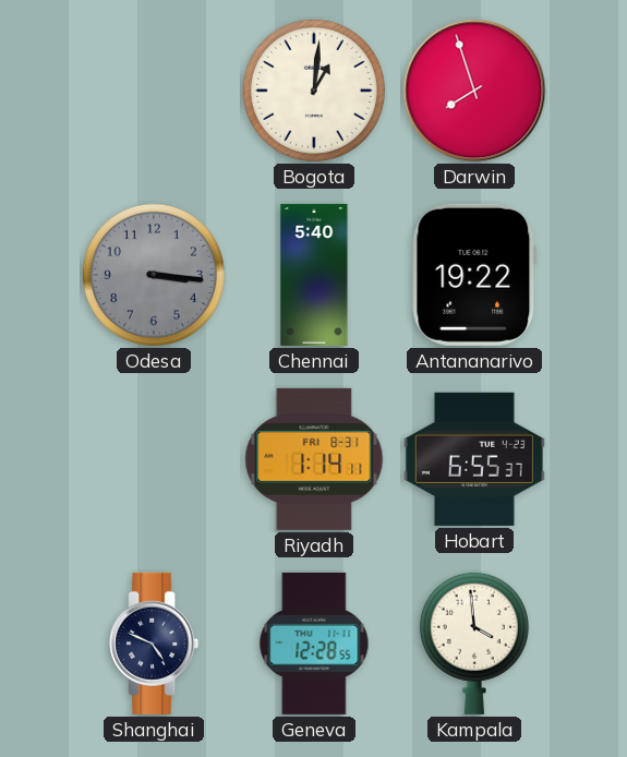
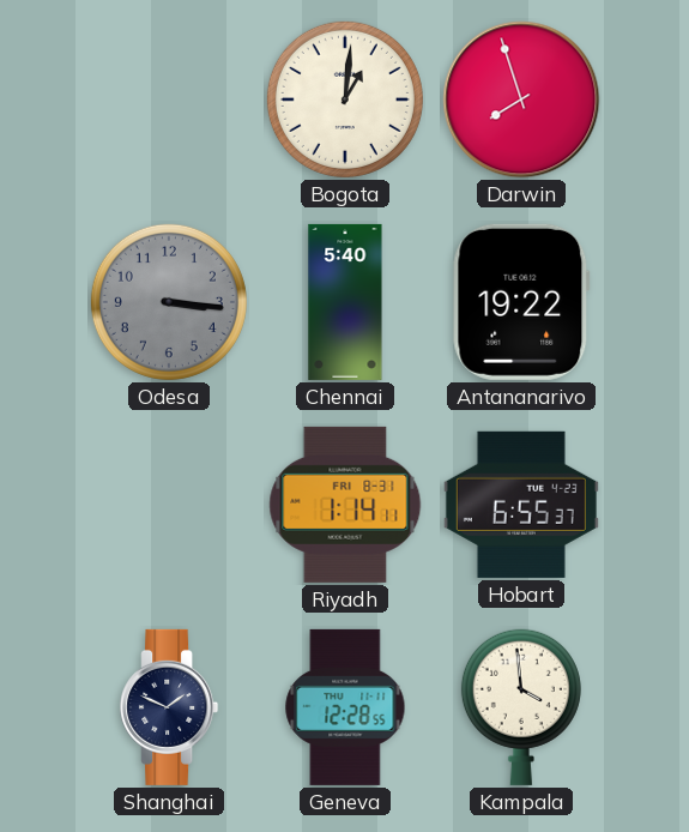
Shanghai: 4:49 -> 1:49 (169, 707)
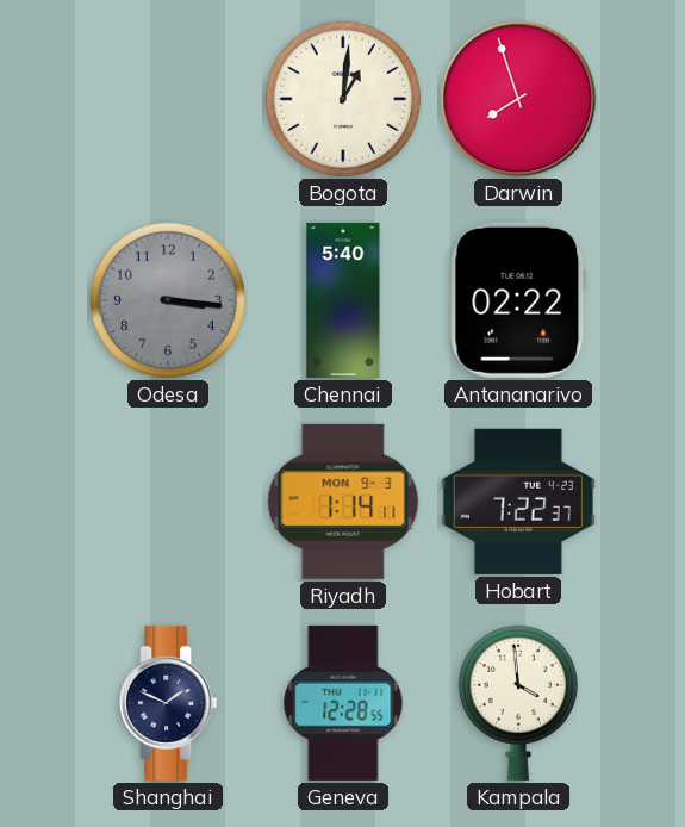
Antananarivo: 19:22 -> 02:22 (518, 300)
Riyadh date: FRI 8-31 -> MON 9-3 (343, 502)
Hobart: 6:55 -> 7:22 (518, 502)
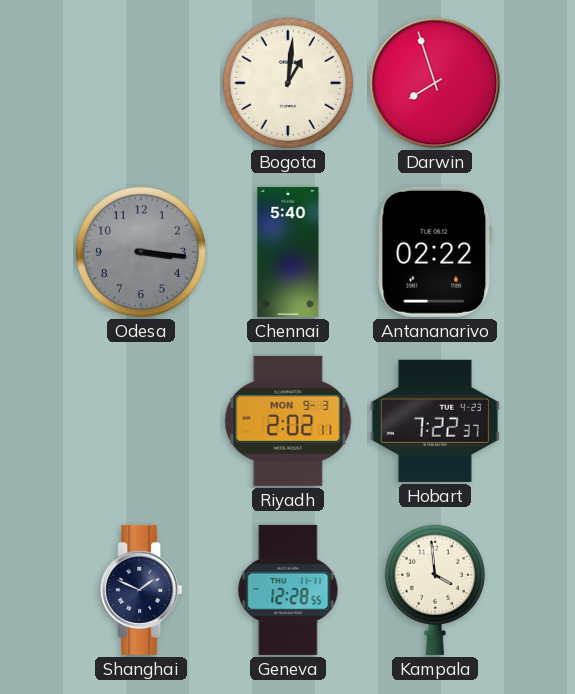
Riyadh: 1:14 -> 2:02 (288, 421)
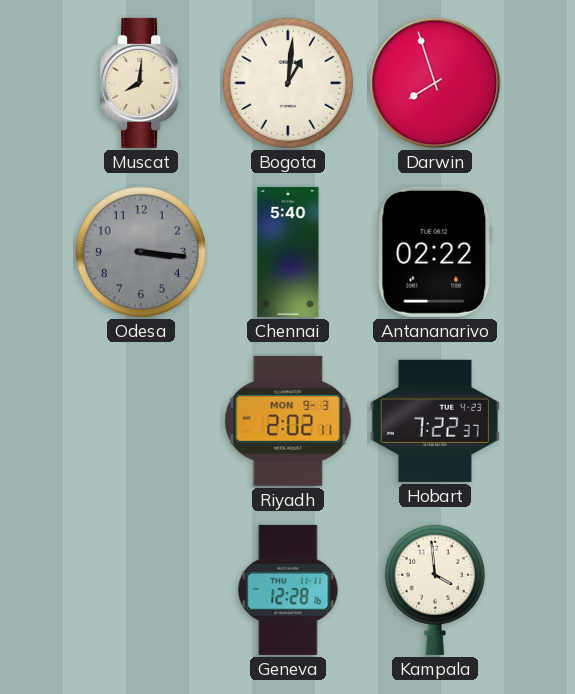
Muscat: none -> 8:01 (141, 83)
Shanghai: 1:49 -> none (141, 590)
Geneva: 12:28:55 -> 12:28:16 (288, 590)
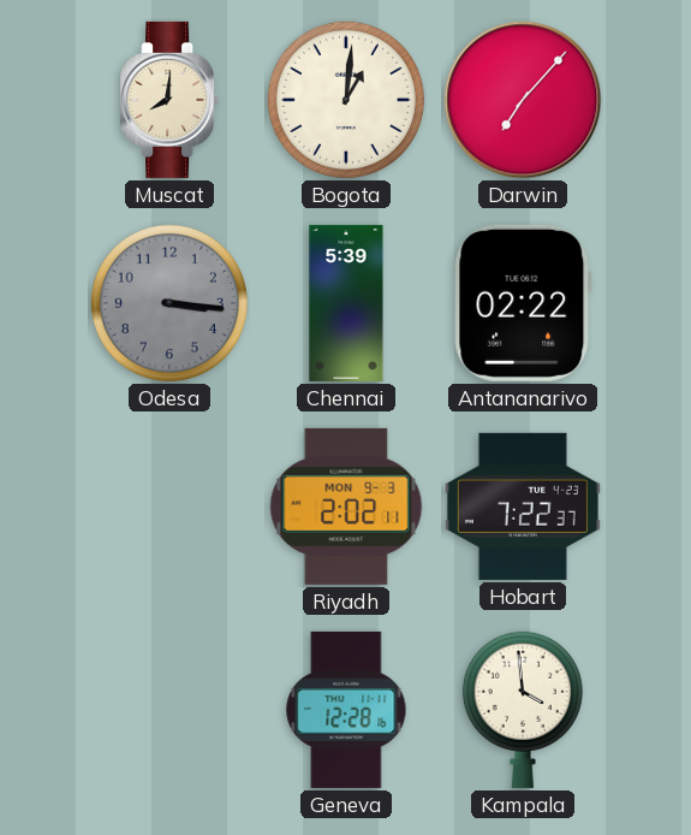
Darwin: 7:57 -> 7:07 (523, 100)
Chennai: 5:40 -> 5:39 (346, 303)
